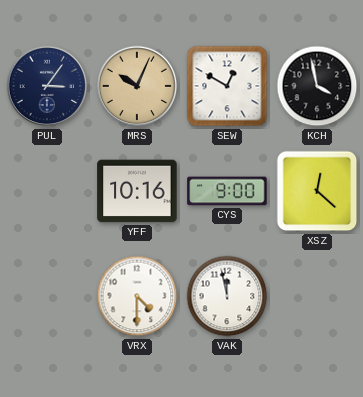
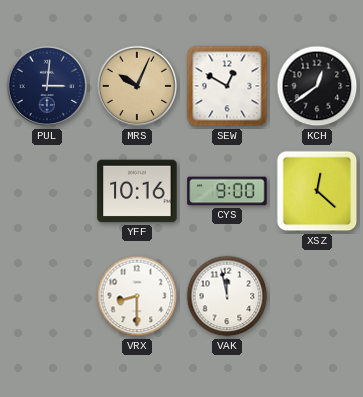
PUL: 3:06 -> 3:01 (47, 86)
KCH: 3:58 -> 12:39 (317, 86)
VRX: 4:30 -> 8:30 (137, 296)
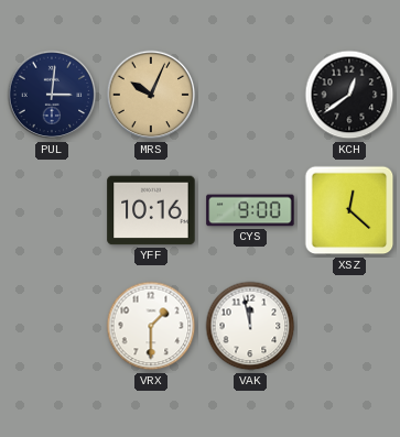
SEW: 12:50 -> none (227, 86)
VRX: 8:30 -> 1:30 (151, 326)
